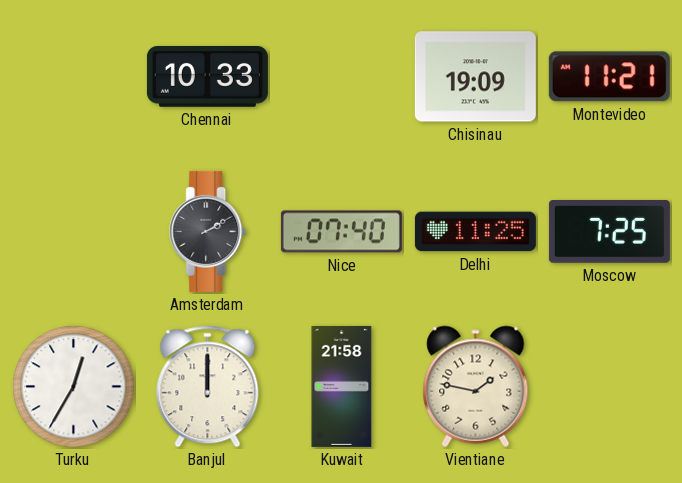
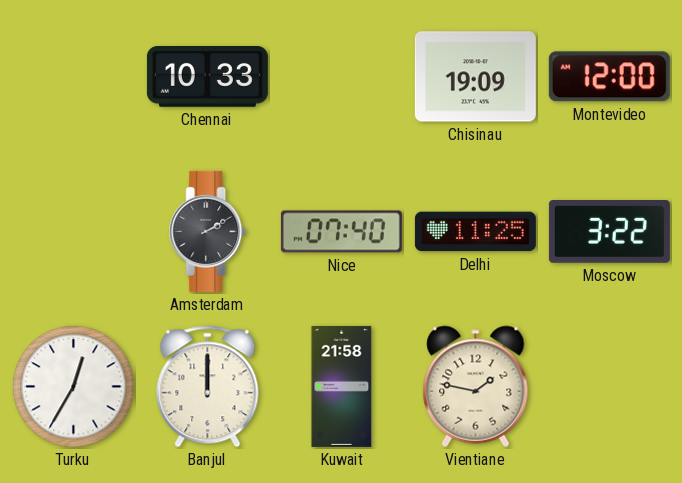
Montevideo: 11:21 -> 12:00 (609, 77)
Moscow: 7:25 -> 3:22 (609, 232)
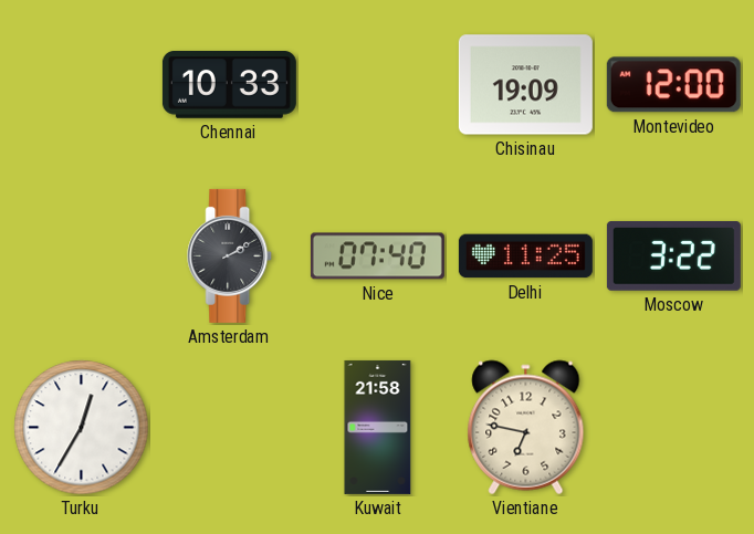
Banjul: 12:00 -> none (208, 387)
Vientiane: 1:47 -> 6:47 (526, 428)
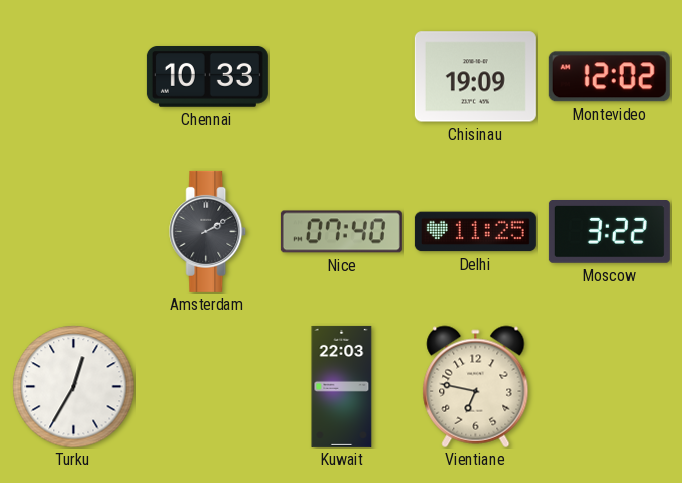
Montevideo: 12:00 -> 12:02 (609, 77)
Kuwait: 21:58 -> 22:03 (342, 386)
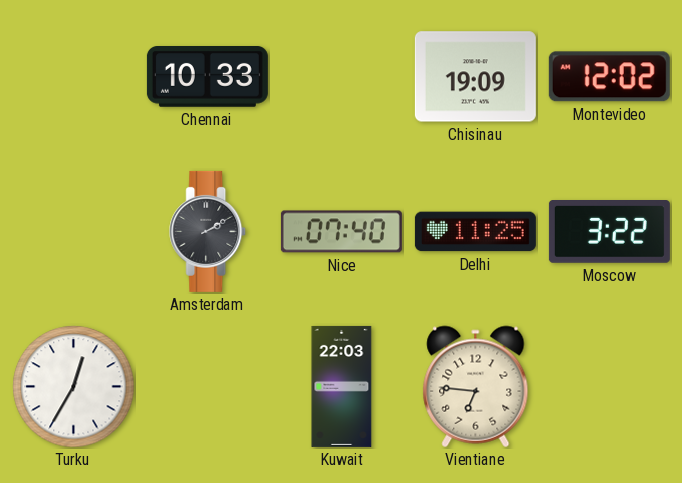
Vientiane: 6:47 -> 6:46 (476, 387)
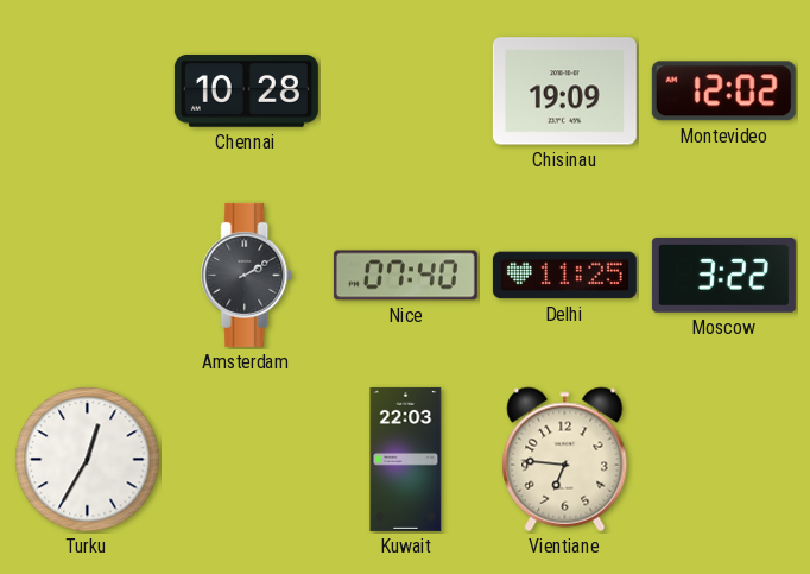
Chennai: 10:33 -> 10:28 (246, 92)
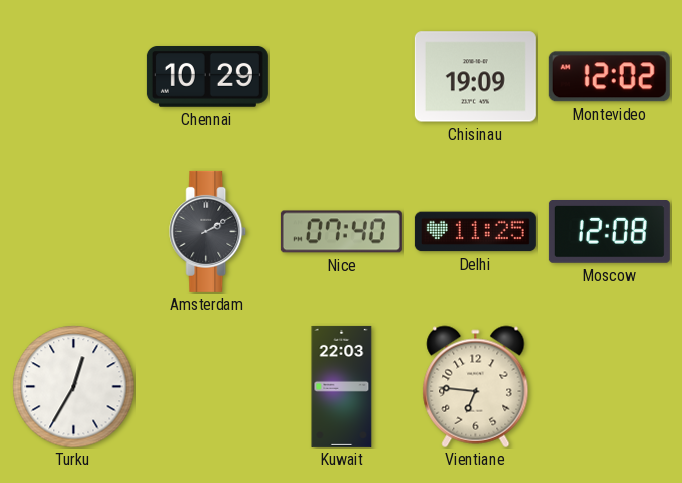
Chennai: 10:28 -> 10:29 (207, 77)
Moscow: 3:22 -> 12:08 (609, 232)
